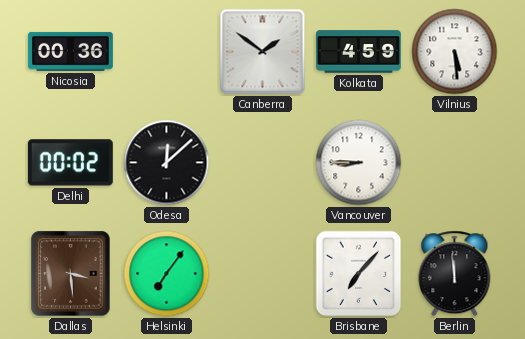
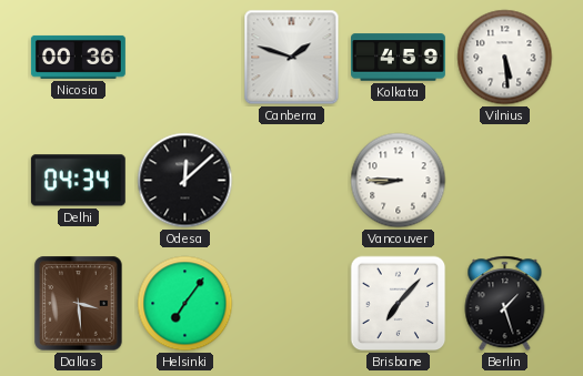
Canberra: 1:51 -> 1:48 (292, 58)
Delhi: 00:02 -> 04:34 (78, 181)
Berlin: 11:59 -> 1:27 (505, 304)
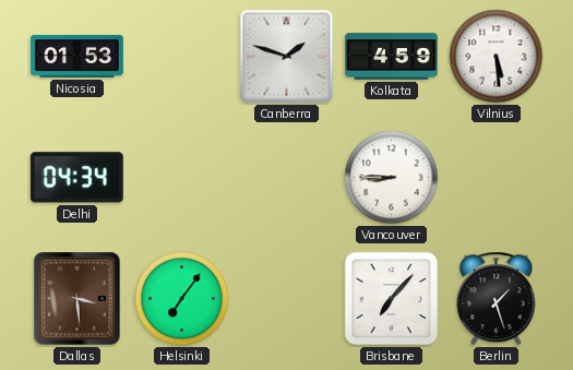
Nicosia: 00:36 -> 01:53 (76, 56)
Odesa: 12:08 -> none (185, 181)
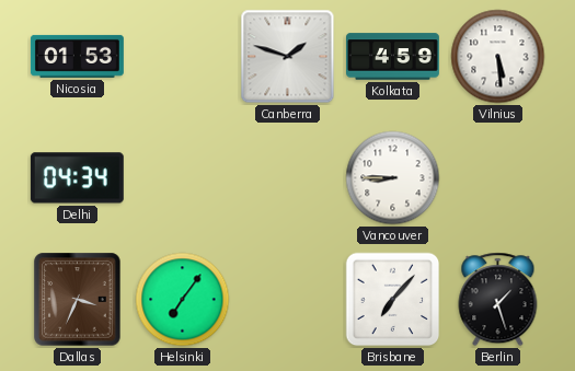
Dallas: 3:29 -> 3:34 (78, 300)
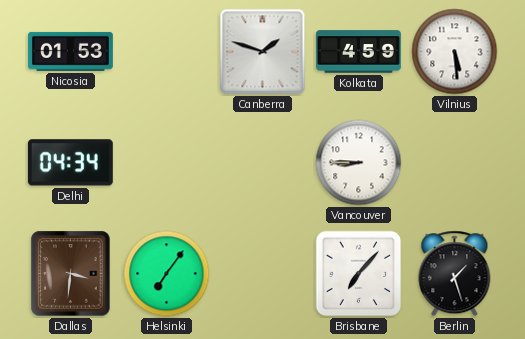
Dallas: 3:34 -> 3:31 (71, 274)
